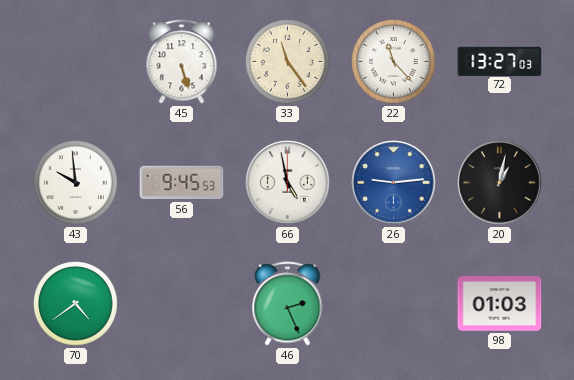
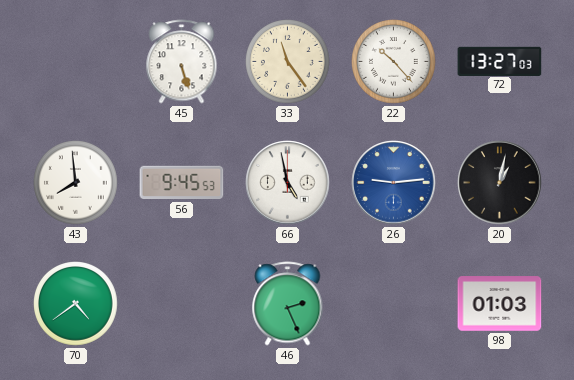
22: 11:23 -> 10:23 (394, 62)
43: 9:59 -> 7:59 (76, 183)
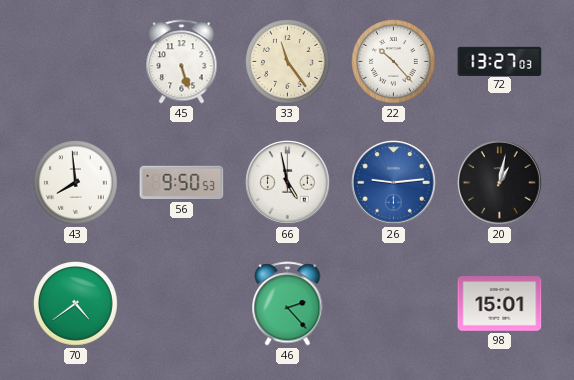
56: 9:45 -> 9:50 (182, 183)
46: 2:26 -> 2:23 (288, 304)
98: 01:03 -> 15:01 (500, 304)
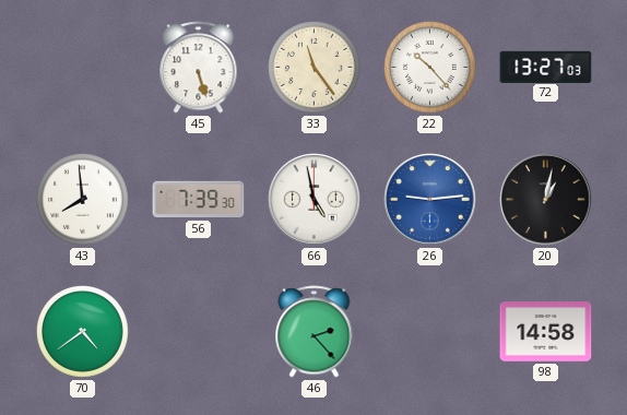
56: 9:50 -> 7:39 (199, 200)
98: 15:01 -> 14:58 (546, 332)
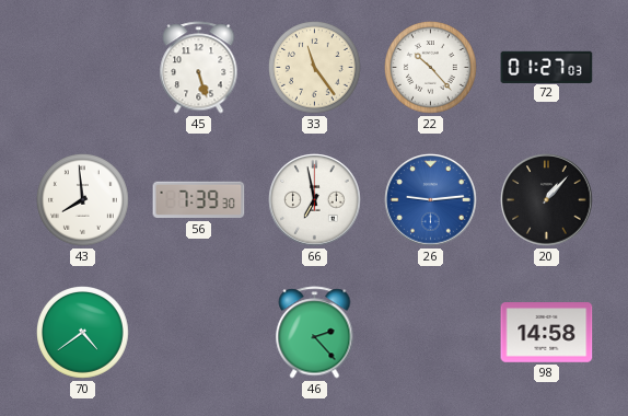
72: 13:27 -> 01:27 (547, 67)
66: 4:58 -> 6:58 (315, 200)
20: 1:02 -> 1:07 (547, 200)
